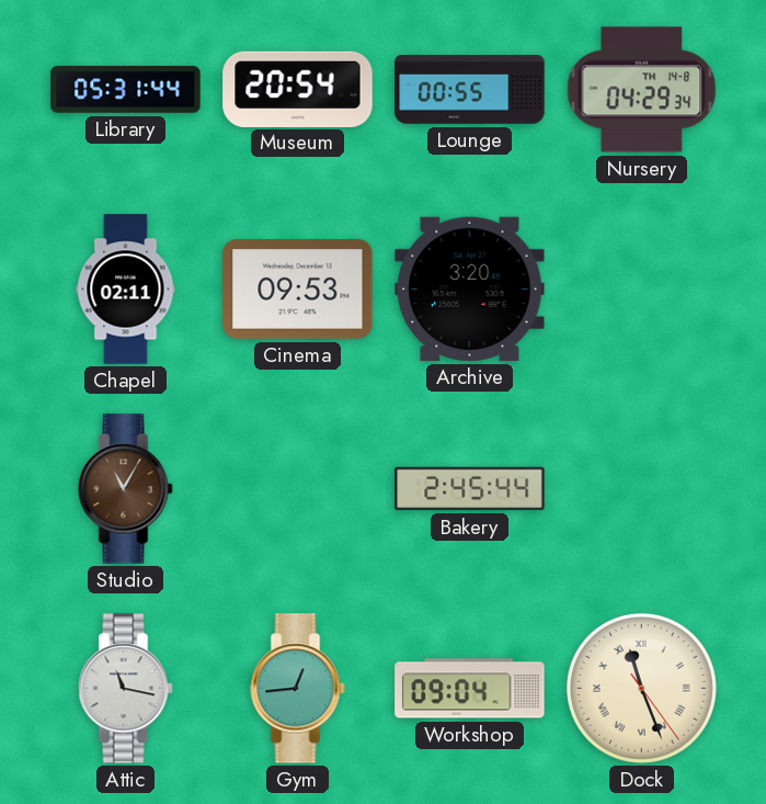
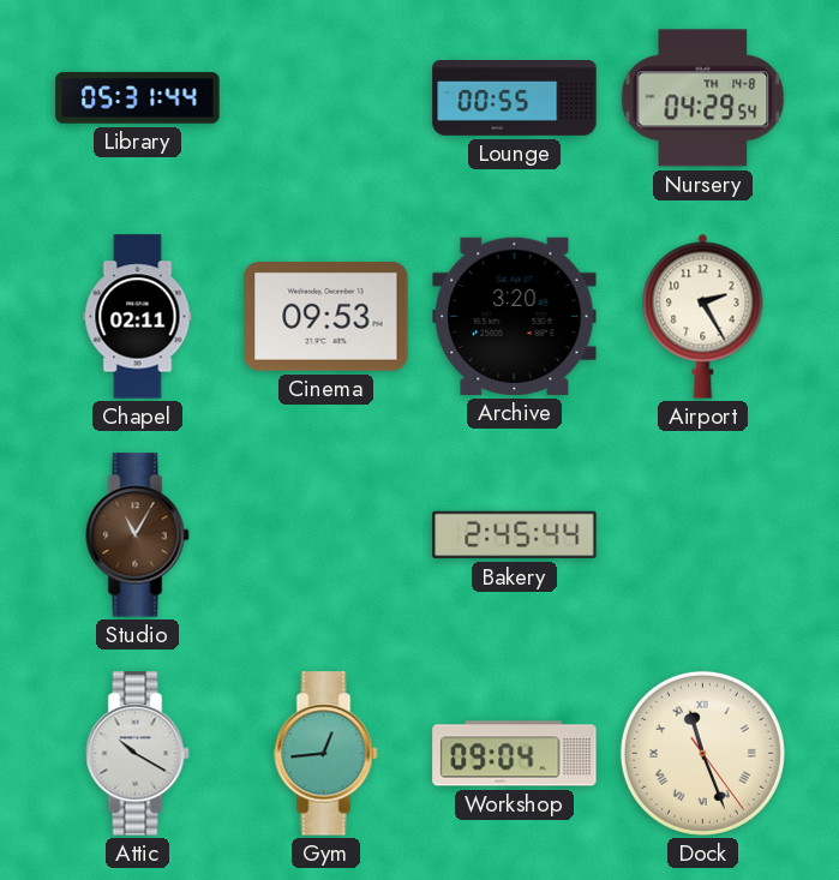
Museum: 20:54 -> none (298, 89)
Nursery: 04:29:34 -> 04:29:54 (703, 98)
Airport: none -> 2:25 (703, 316)
Attic: 11:17 -> 10:20 (138, 754)
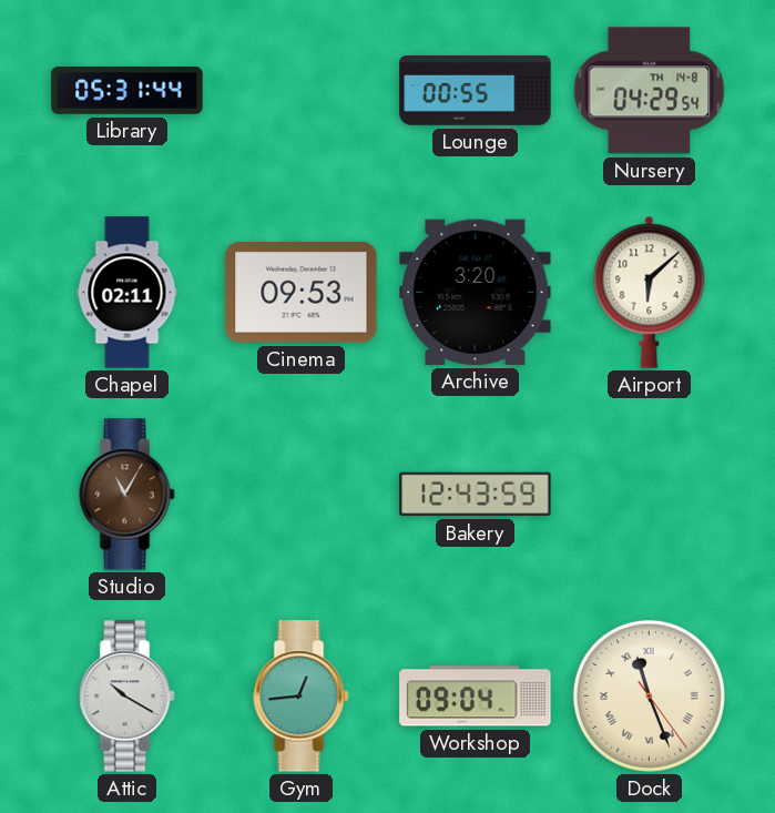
Airport: 2:25 -> 6:08 (650, 292)
Bakery: 2:45 -> 12:43 (476, 495)
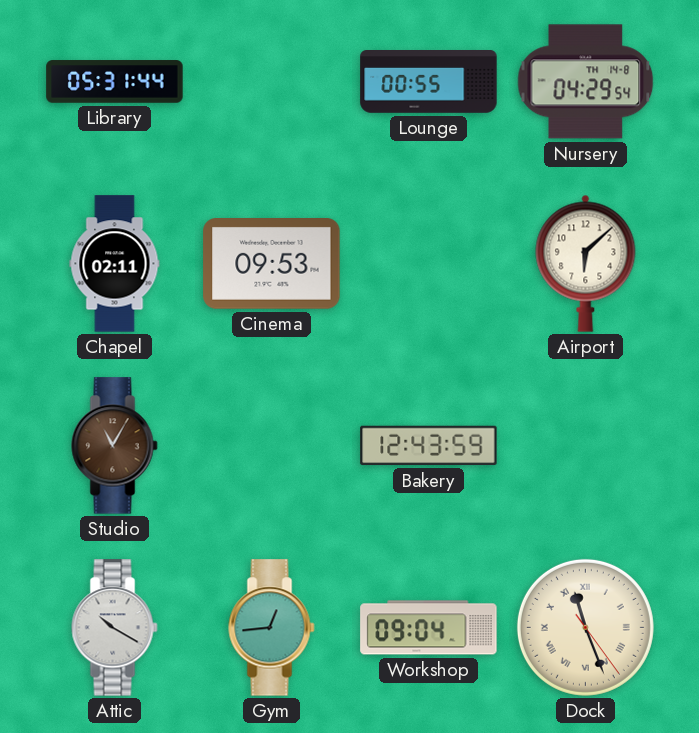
Archive: 3:20 -> none (476, 292)
